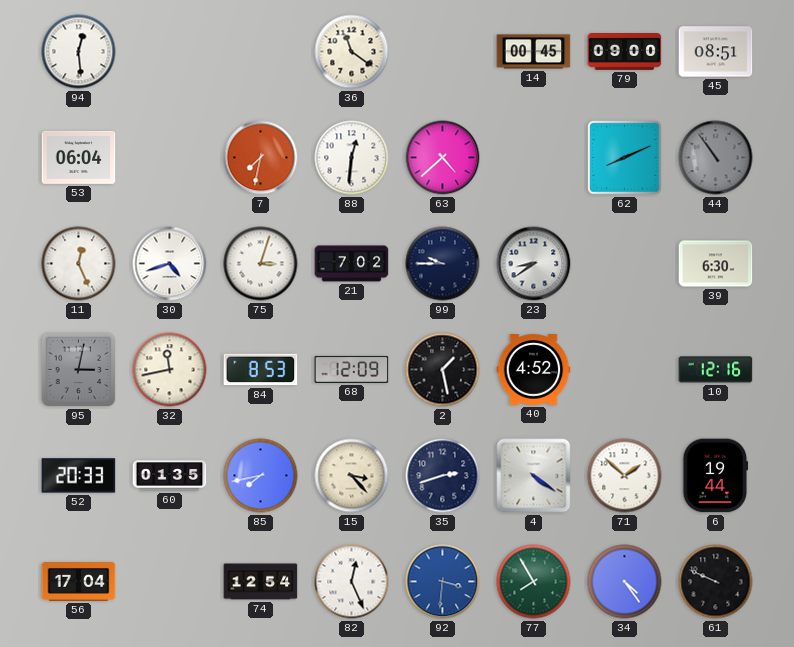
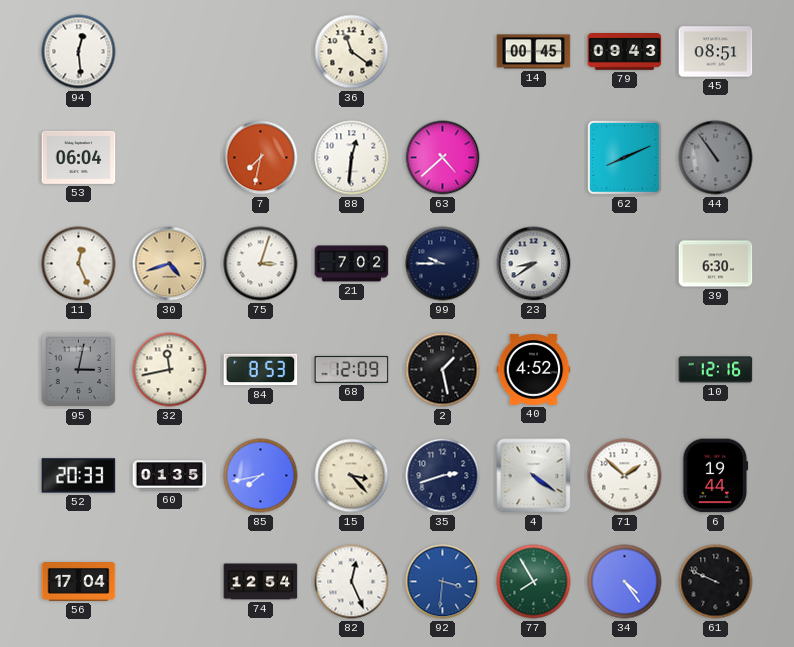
79: 09:00 -> 09:43 (625, 52)
30 dial: white -> champagne (170, 264)
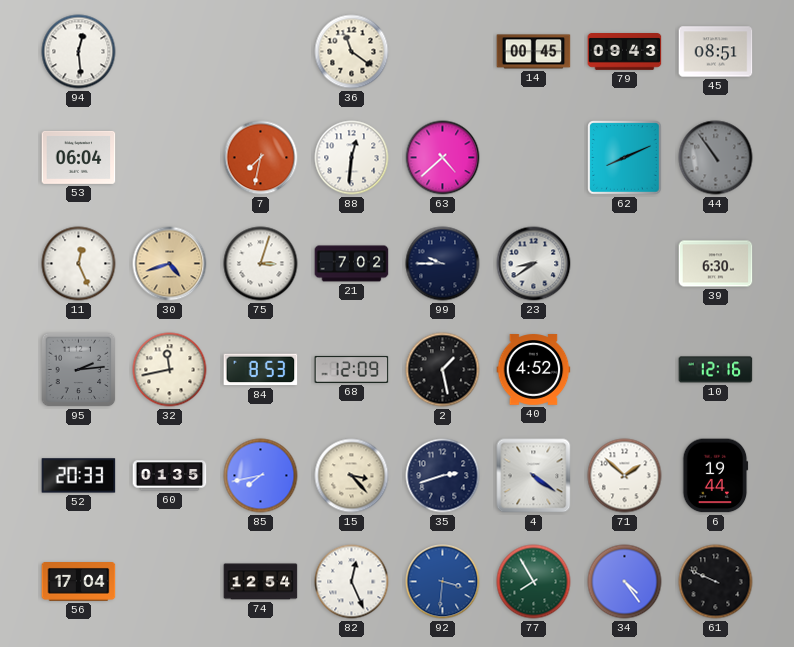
95: 3:02 -> 2:14 (79, 370)
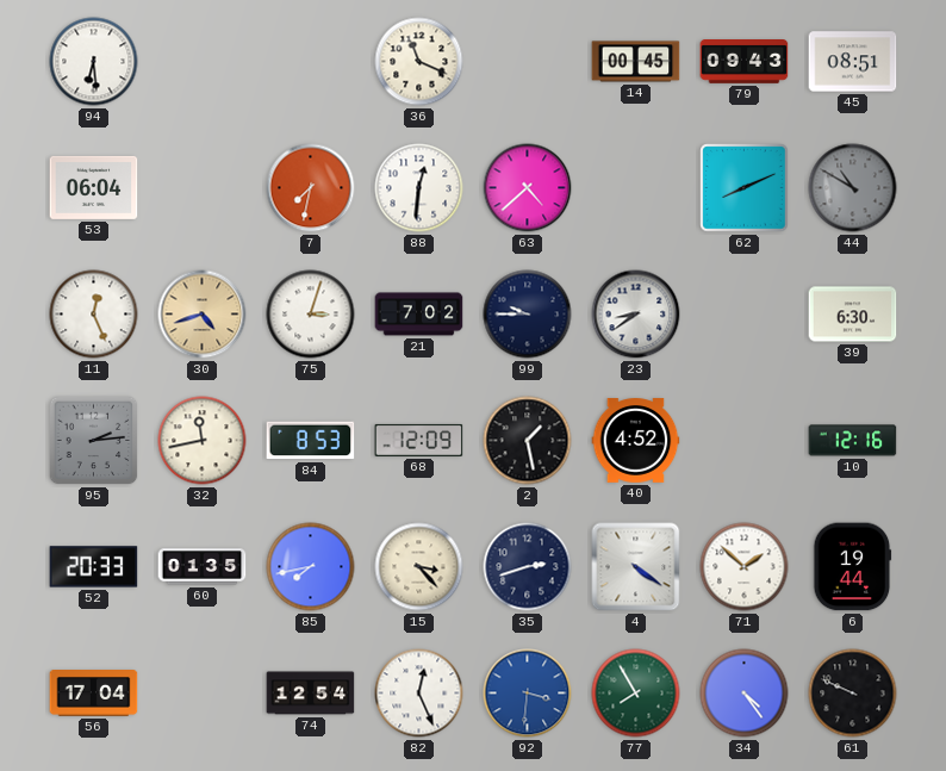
94: 12:29 -> 6:29 (94, 62)
36: 11:21 -> 11:19 (419, 62)
44: 10:54 -> 10:50 (853, 188)
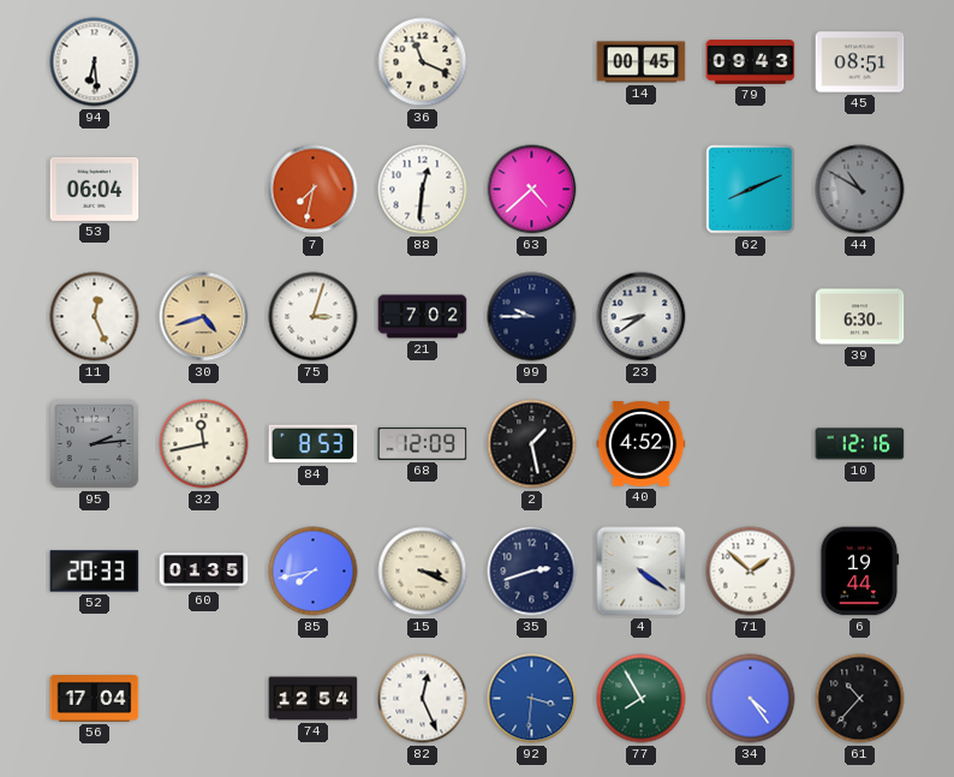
15: 3:23 -> 3:19 (423, 572)
61: 9:49 -> 10:37 (860, 699)
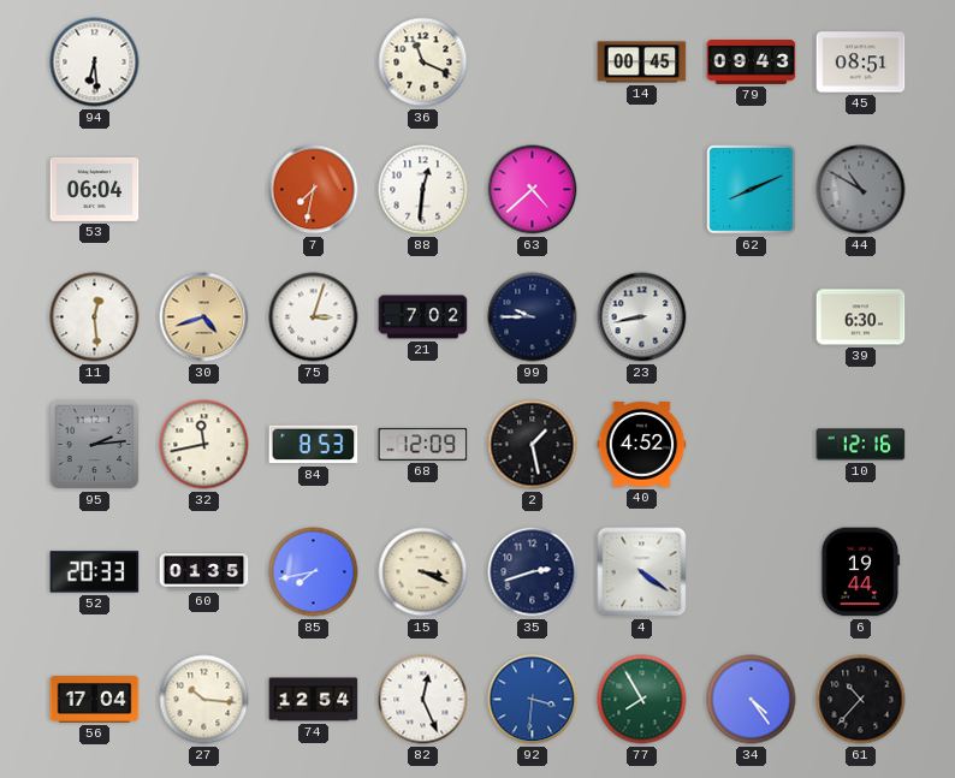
11: 12:26 -> 12:29 (95, 317)
23: 8:39 -> 8:43 (642, 317)
71: 1:52 -> none (751, 572)
27: none -> 10:16 (204, 700)
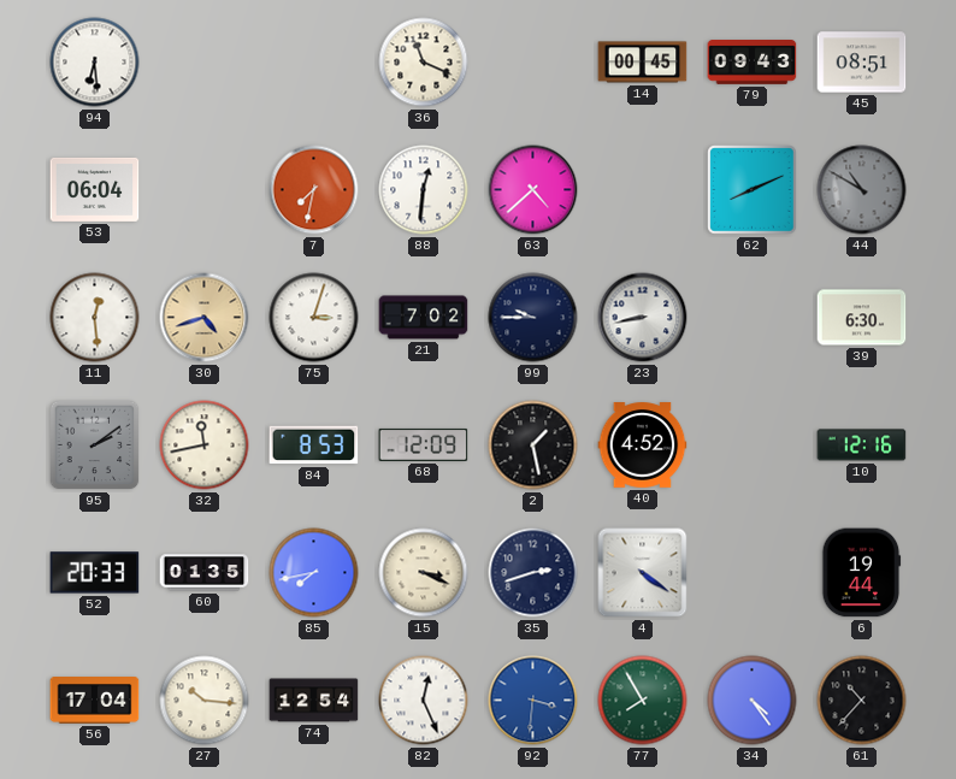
95: 2:14 -> 2:09 (95, 445)
